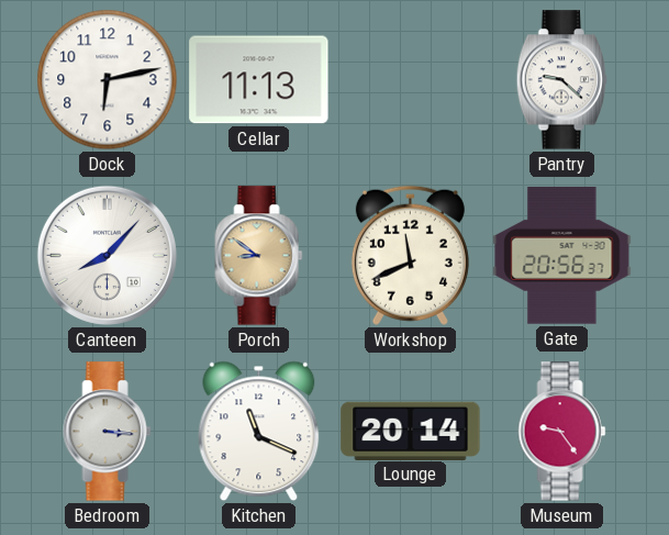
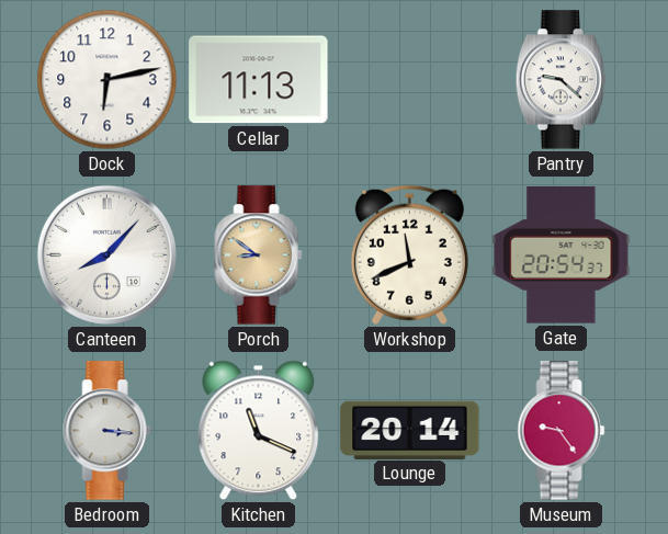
Gate: 20:56 -> 20:54 (562, 255)
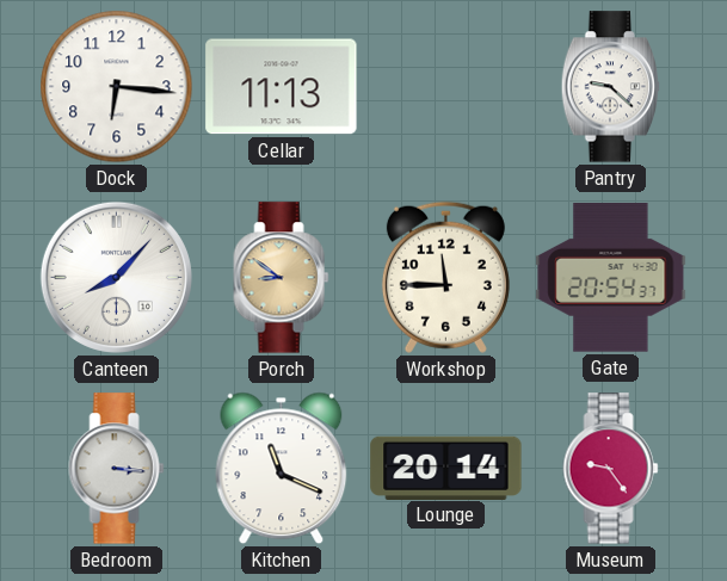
Dock: 6:13 -> 6:16 (117, 87)
Workshop: 11:41 -> 11:45 (445, 277)
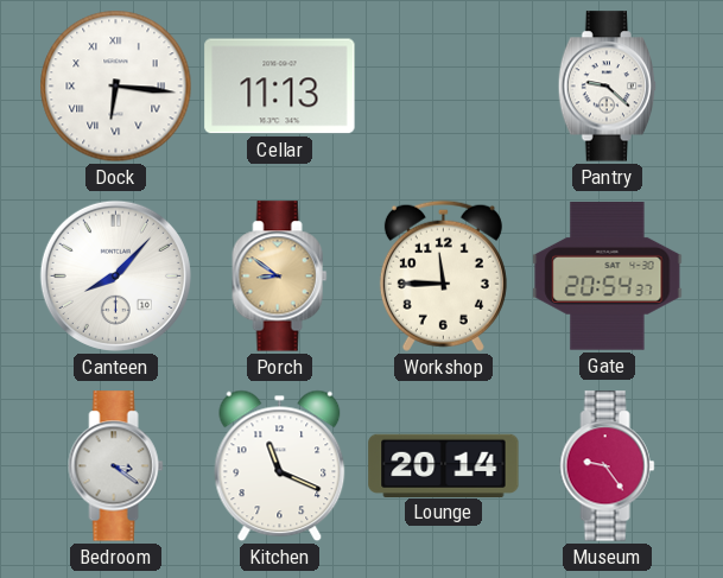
Dock numerals: Arabic -> Roman (116, 87)
Bedroom: 3:16 -> 3:21 (116, 466)
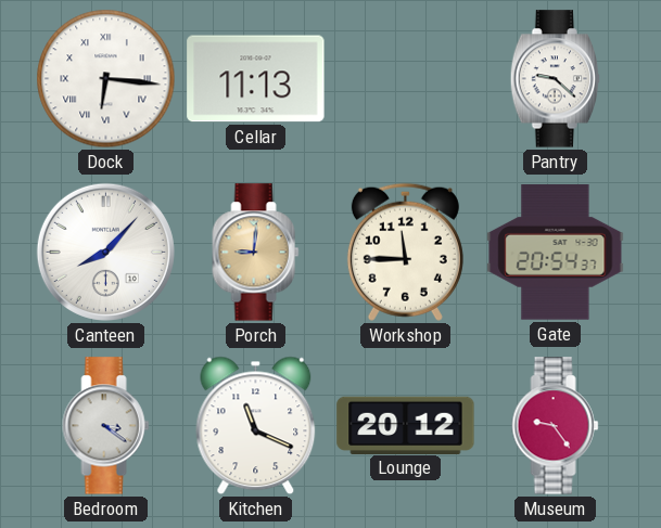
Porch: 8:51 -> 9:01 (256, 253)
Lounge: 20:14 -> 20:12 (406, 425)
